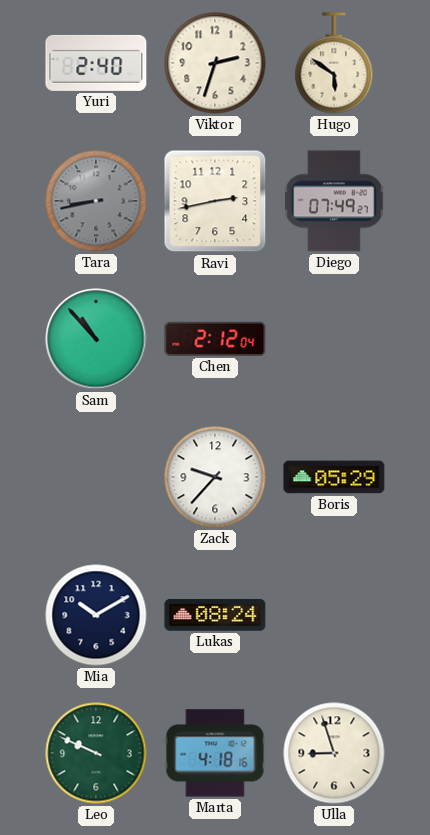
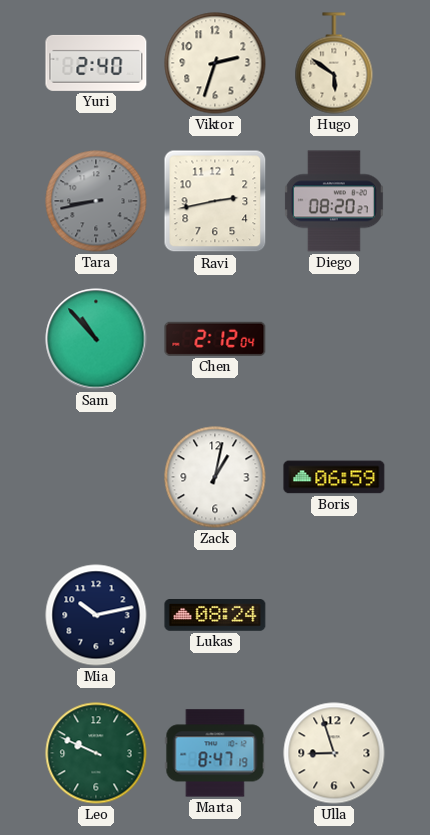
Diego: 07:49 -> 08:20 (334, 201)
Zack: 9:37 -> 1:02 (215, 477)
Boris: 05:29 -> 06:59 (334, 477)
Mia: 10:10 -> 10:13 (96, 615)
Marta: 4:18 -> 8:47 (215, 753)
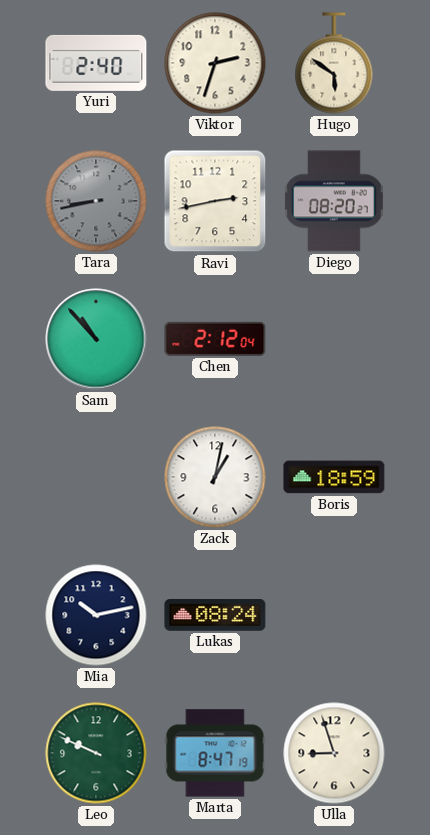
Boris: 06:59 -> 18:59 (334, 477)
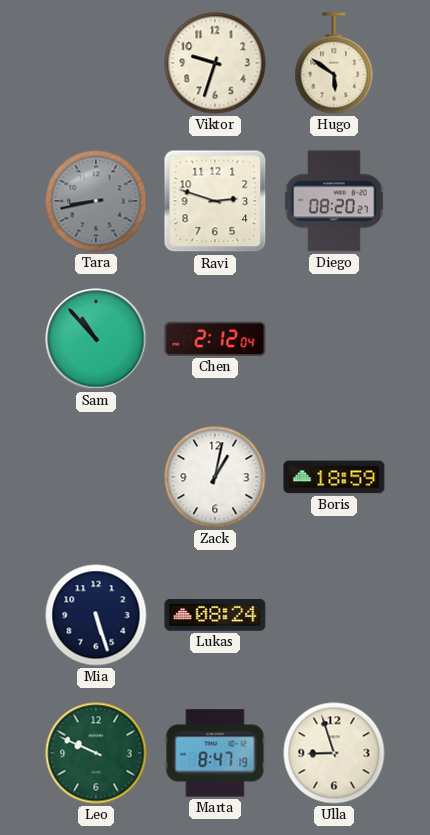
Yuri: 2:40 -> none (96, 63)
Viktor: 2:33 -> 9:33 (215, 63)
Ravi: 2:43 -> 2:48 (215, 201)
Mia: 10:13 -> 5:27 (96, 615)
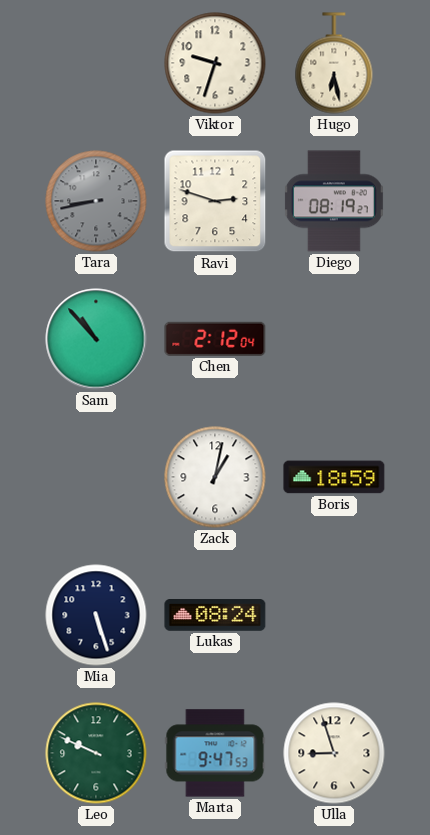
Hugo: 5:51 -> 6:28 (334, 63)
Diego: 08:20 -> 08:19 (334, 201)
Marta: 8:47 -> 9:47 (215, 753)
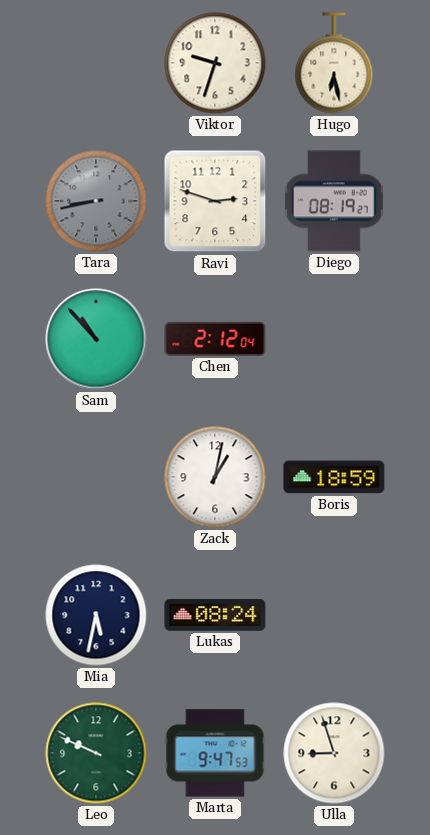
Mia: 5:27 -> 5:32 (96, 615)
